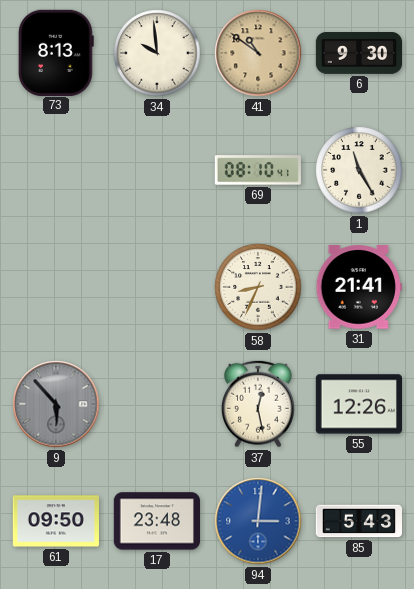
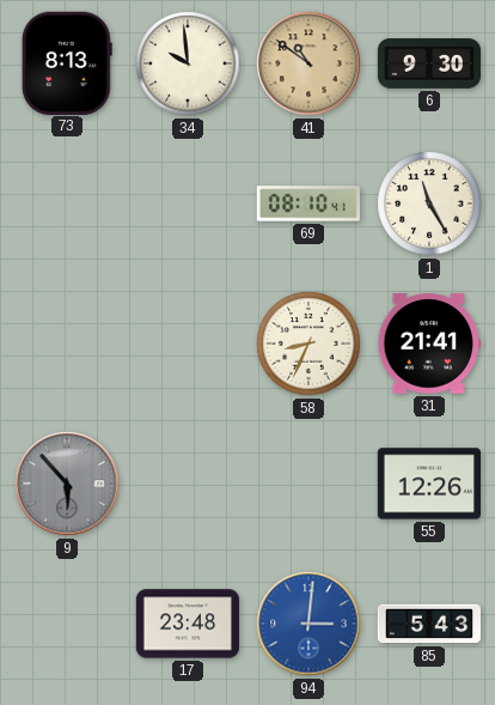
37: 12:28 -> none (258, 404)
61: 09:50 -> none (55, 521)
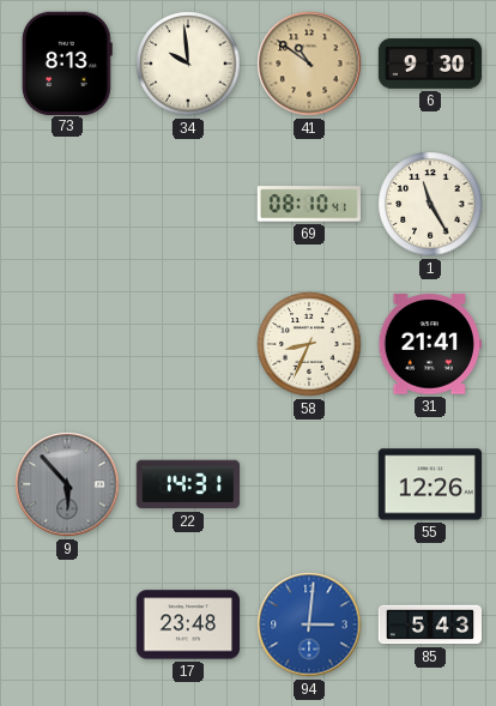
22: none -> 14:31 (188, 484)
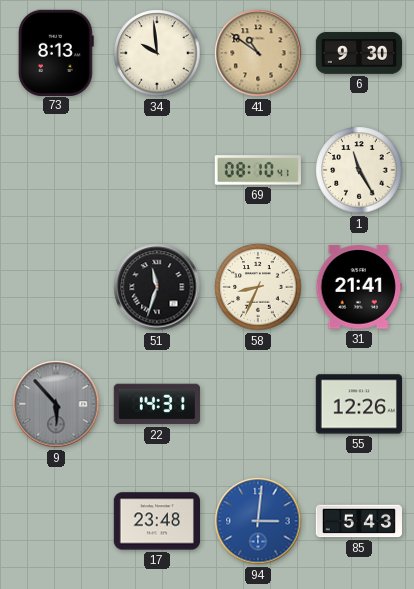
51: none -> 11:33 (157, 287)
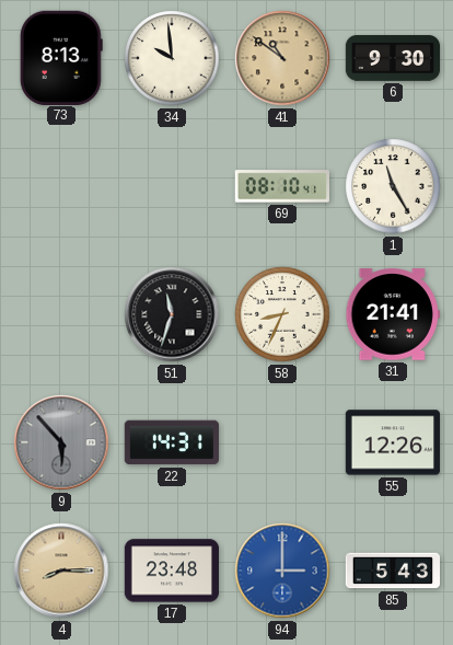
4: none -> 8:15 (61, 571)
94: 3:01 -> 3:00 (282, 571)
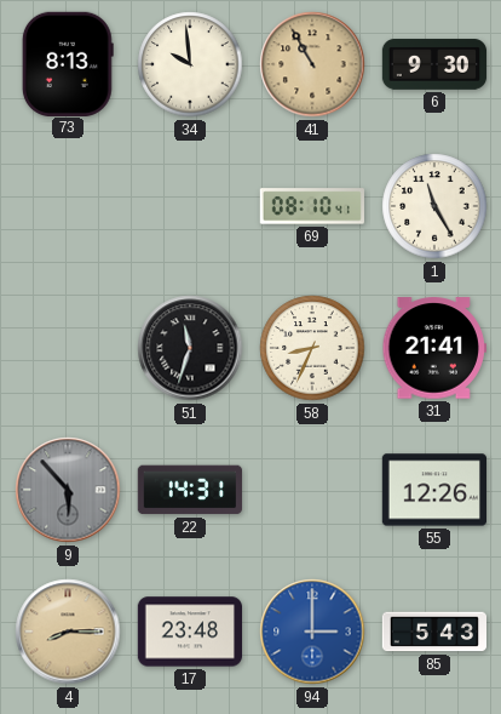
41: 10:51 -> 10:55 (312, 64)
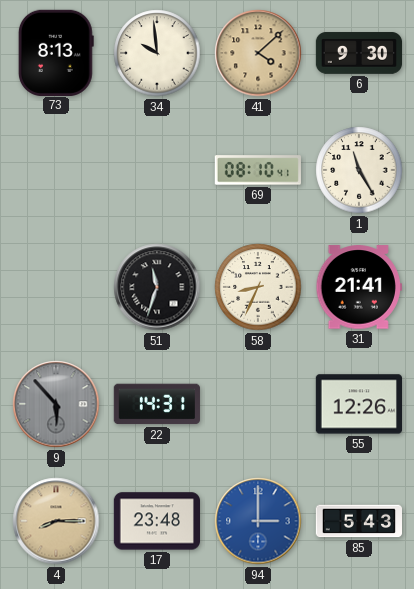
41: 10:55 -> 4:08 (258, 53)
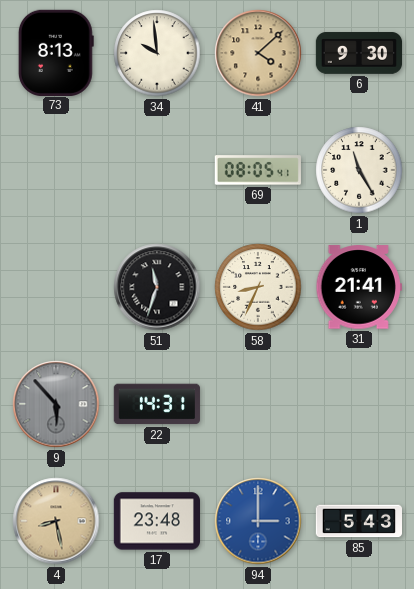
69: 08:10 -> 08:05 (258, 170)
55: 12:26 -> none (358, 404)
4: 8:15 -> 8:28 (56, 521)
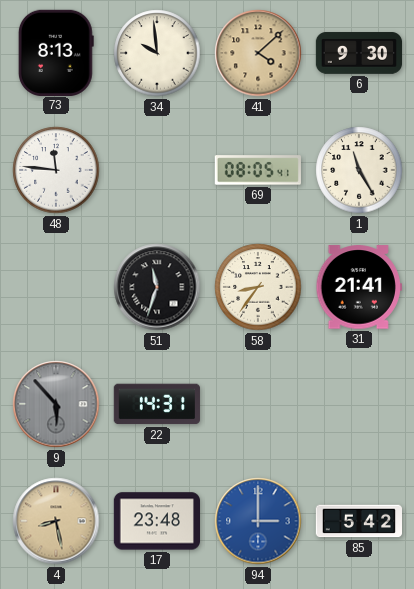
48: none -> 11:46 (56, 170)
58: 8:34 -> 8:36 (258, 287)
85: 5:43 -> 5:42 (358, 521)
